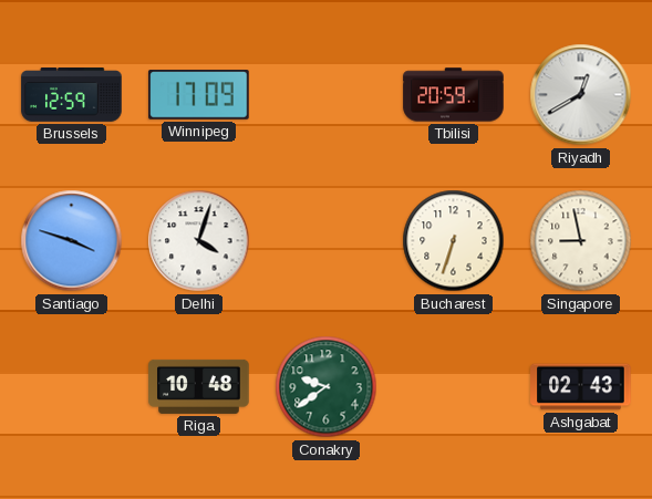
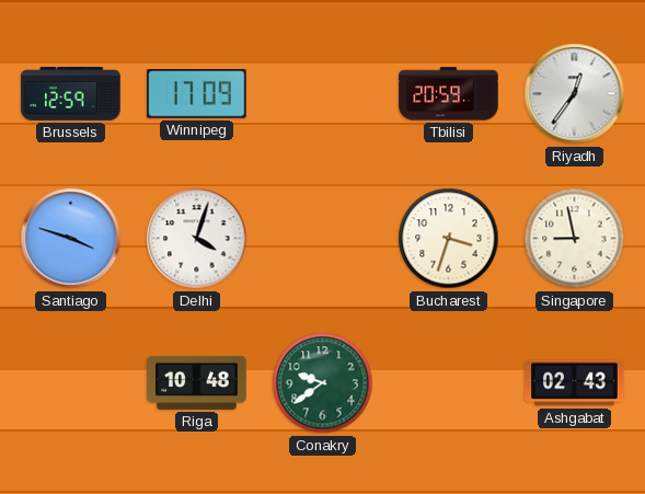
Riyadh: 12:40 -> 12:36 (575, 94)
Bucharest: 6:33 -> 3:33 (449, 239)
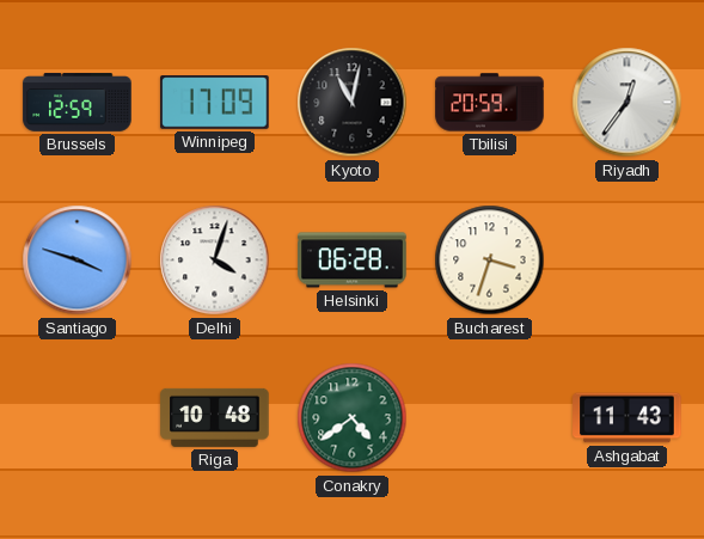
Kyoto: none -> 11:02 (353, 103)
Helsinki: none -> 06:28 (353, 261)
Singapore: 8:58 -> none (575, 239)
Conakry: 9:39 -> 4:39 (353, 418)
Ashgabat: 02:43 -> 11:43 (628, 418)
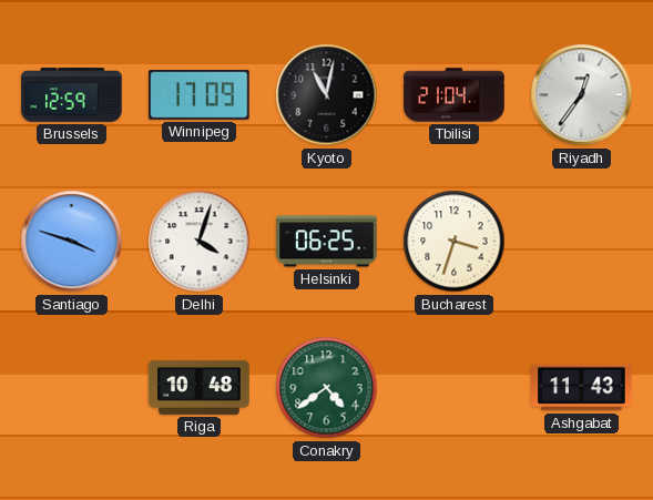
Tbilisi: 20:59 -> 21:04 (455, 95)
Helsinki: 06:28 -> 06:25 (327, 242)
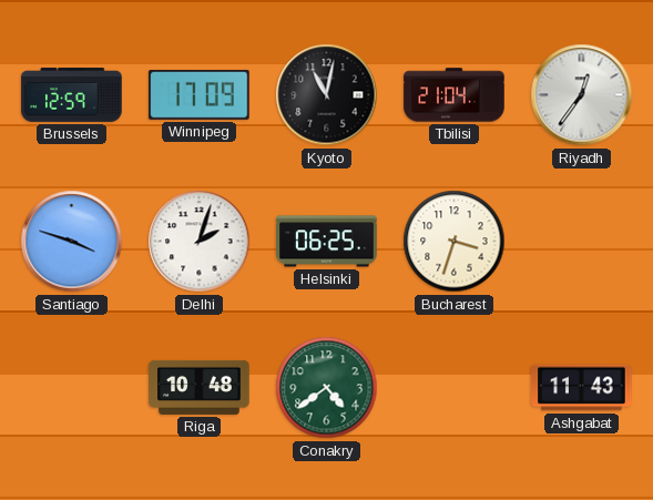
Delhi: 4:03 -> 2:03 (200, 242)
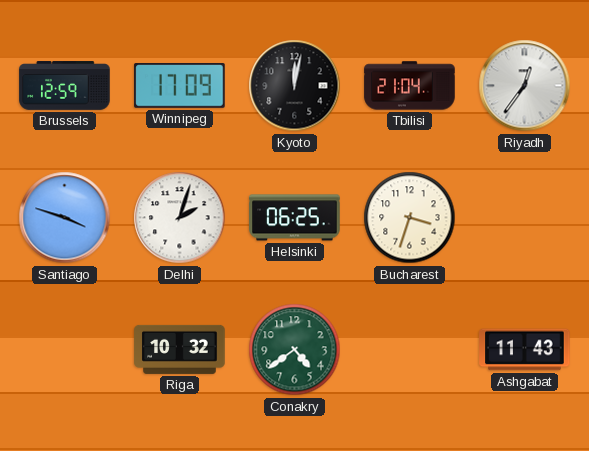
Kyoto: 11:02 -> 12:02 (295, 86)
Riga: 10:48 -> 10:32 (180, 349)
